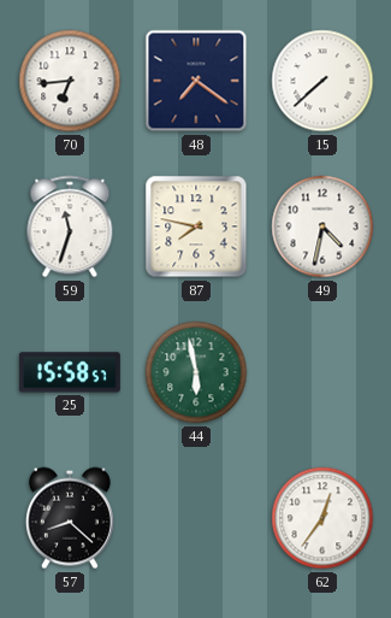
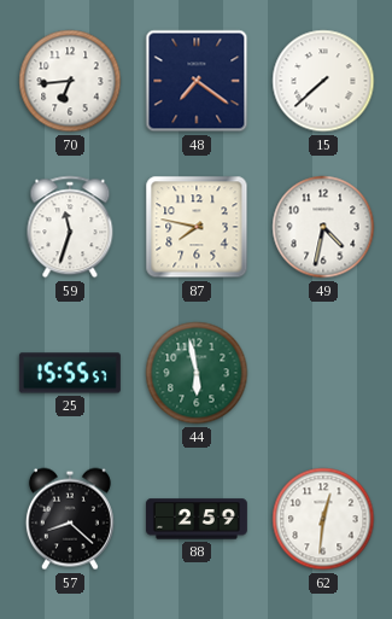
25: 15:58 -> 15:55 (70, 373)
88: none -> 2:59 (197, 519)
62: 12:36 -> 12:31 (323, 519)
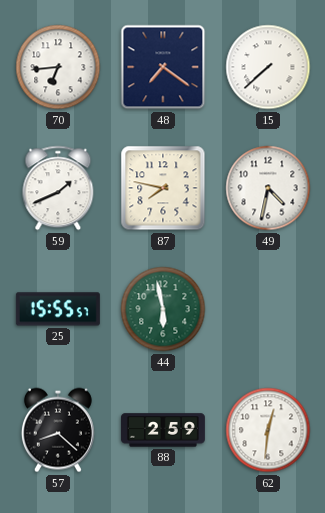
59: 11:33 -> 1:41 (58, 188)
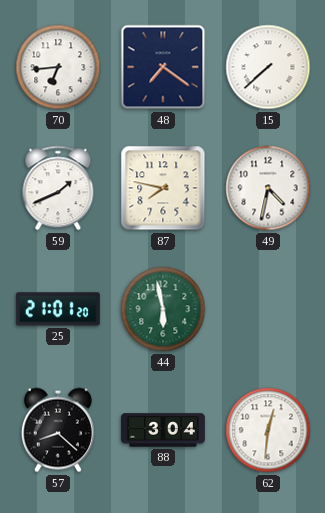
25: 15:55 -> 21:01 (58, 309)
88: 2:59 -> 3:04 (163, 430)
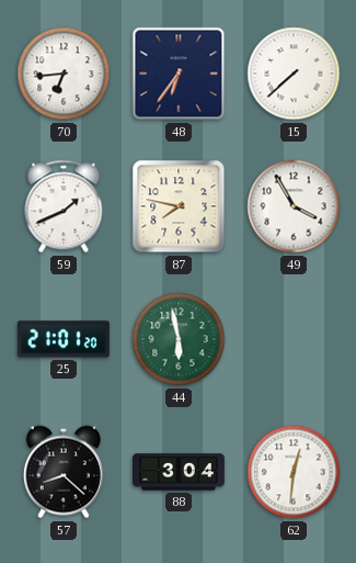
48: 7:21 -> 6:36 (179, 74)
49: 4:32 -> 3:55 (294, 206)
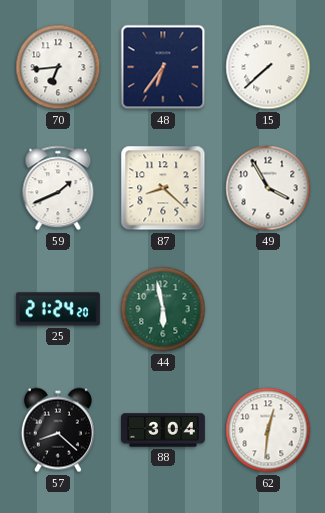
87: 7:47 -> 8:22 (163, 188)
25: 21:01 -> 21:24 (58, 309)
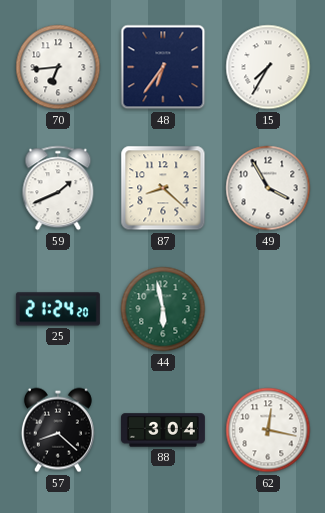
15: 7:38 -> 7:35 (268, 67)
62: 12:31 -> 12:17 (268, 430)
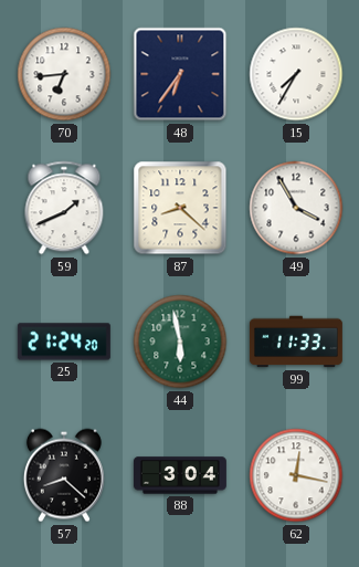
99: none -> 11:33 (296, 342)
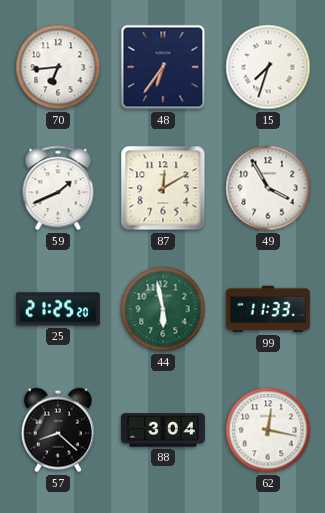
15: 7:35 -> 7:33 (268, 67)
87: 8:22 -> 12:10 (163, 188)
25: 21:24 -> 21:25 (58, 309)
